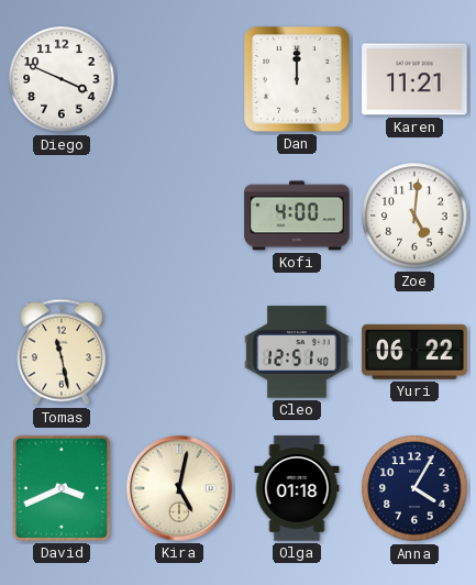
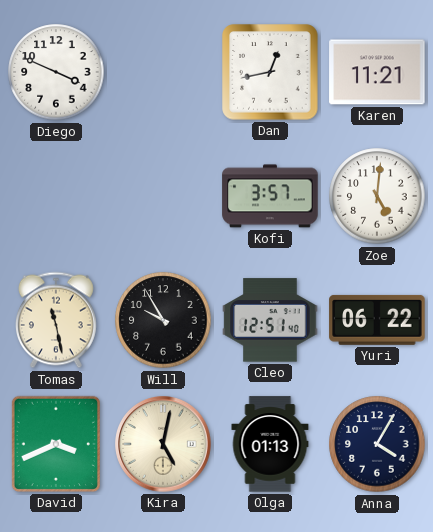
Dan: 12:00 -> 12:43 (270, 72)
Kofi: 4:00 -> 3:57 (270, 196)
Will: none -> 9:55 (163, 320)
Olga: 01:18 -> 01:13 (270, 444)
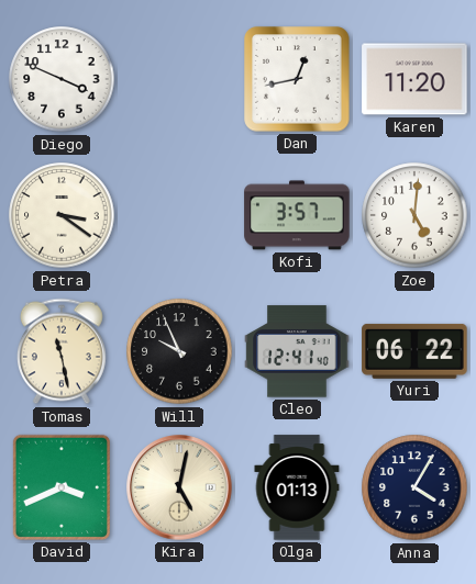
Karen: 11:21 -> 11:20 (414, 79)
Petra: none -> 3:21 (62, 215)
Will: 9:55 -> 9:56 (179, 351)
Cleo: 12:51 -> 12:41 (297, 351)
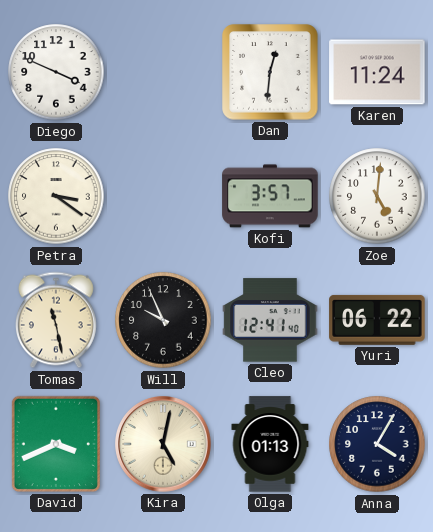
Dan: 12:43 -> 12:31 (270, 72)
Karen: 11:20 -> 11:24 (377, 72)
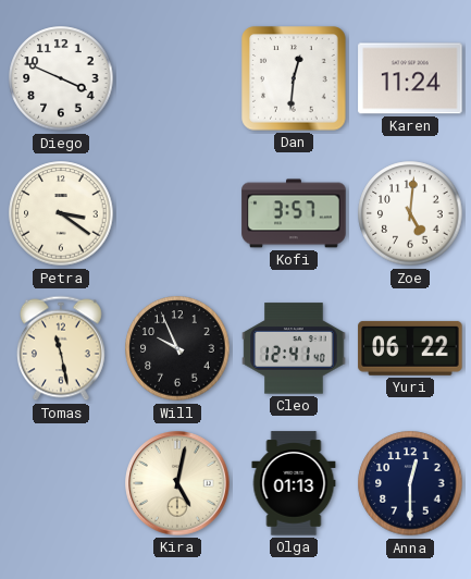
David: 3:41 -> none (56, 444)
Anna: 4:05 -> 12:30 (410, 483)
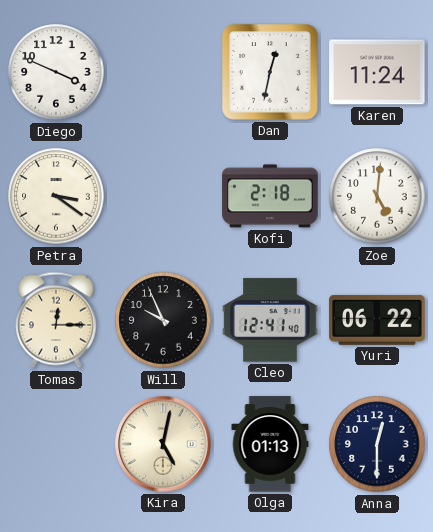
Dan: 12:31 -> 12:32 (270, 72)
Kofi: 3:57 -> 2:18 (270, 196)
Tomas: 11:28 -> 12:15 (56, 320)
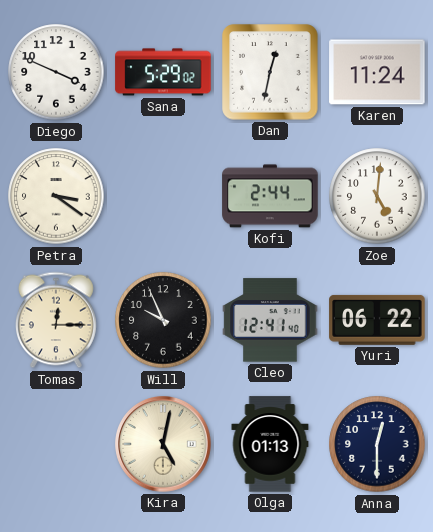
Sana: none -> 5:29 (163, 72)
Kofi: 2:18 -> 2:44 (270, 196)
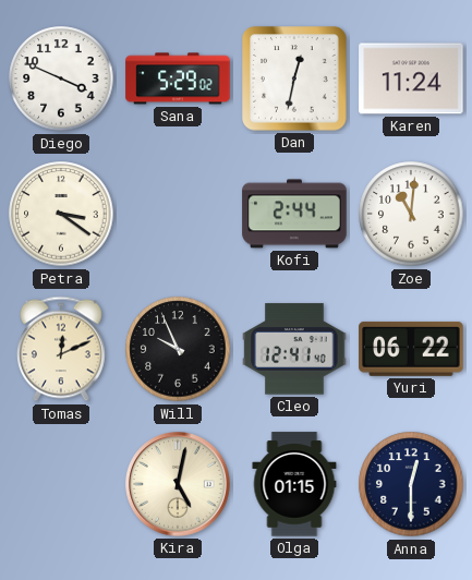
Zoe: 5:01 -> 11:01 (411, 214)
Tomas: 12:15 -> 12:11 (61, 349)
Olga: 01:13 -> 01:15 (294, 484)
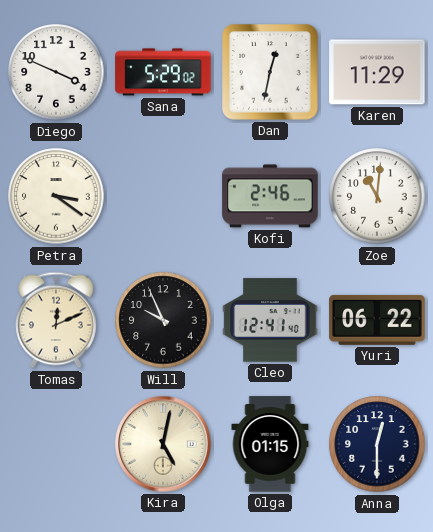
Karen: 11:24 -> 11:29 (377, 72)
Kofi: 2:44 -> 2:46 (270, 196)
